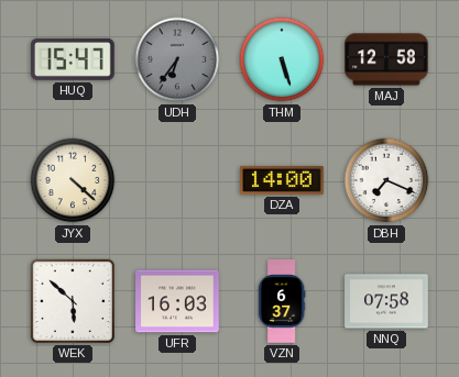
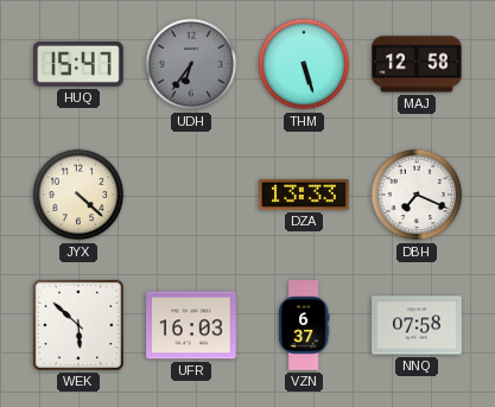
DZA: 14:00 -> 13:33 (304, 195)
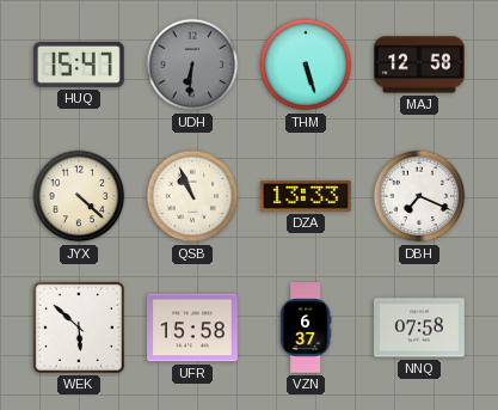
UDH: 6:36 -> 6:31 (192, 65)
QSB: none -> 10:56 (192, 196)
UFR: 16:03 -> 15:58 (192, 328)
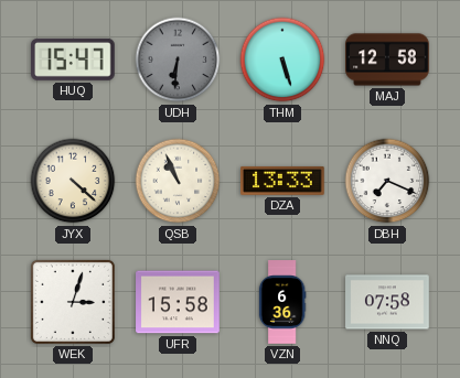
WEK: 5:52 -> 3:03 (73, 302)
VZN: 6:37 -> 6:36 (282, 302)
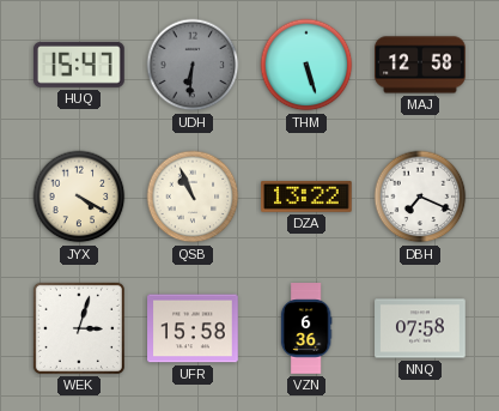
JYX: 4:22 -> 4:20 (79, 197)
DZA: 13:33 -> 13:22 (306, 197)
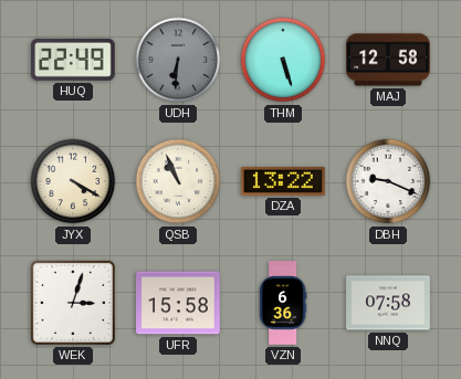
HUQ: 15:47 -> 22:49 (74, 60)
DBH: 7:19 -> 9:19 (388, 181)
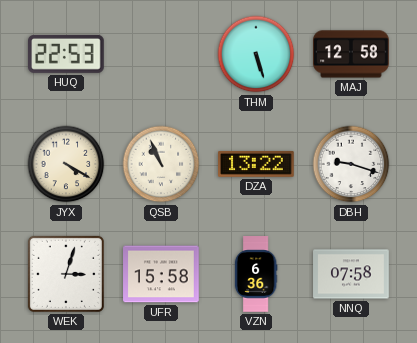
HUQ: 22:49 -> 22:53 (67, 54)
UDH: 6:31 -> none (178, 60)
DBH: 9:19 -> 9:18 (351, 164)
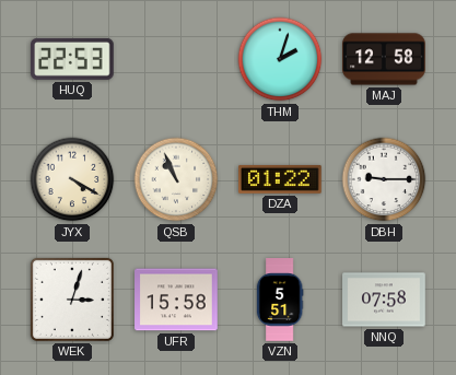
THM: 5:27 -> 2:03 (280, 59)
DZA: 13:22 -> 01:22 (280, 179)
DBH: 9:18 -> 9:15 (384, 179)
VZN: 6:36 -> 5:51 (280, 300)
